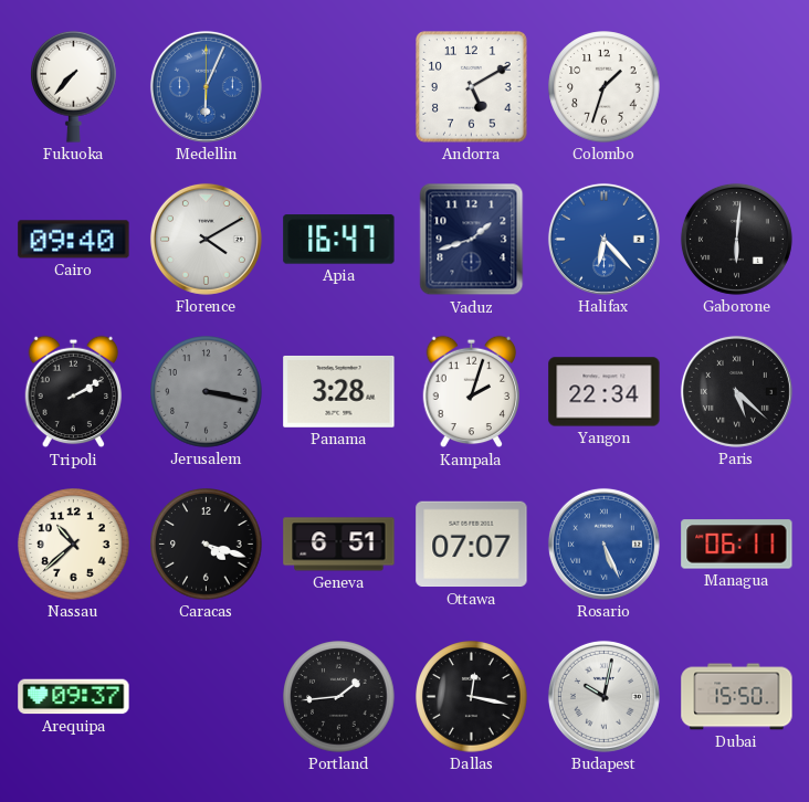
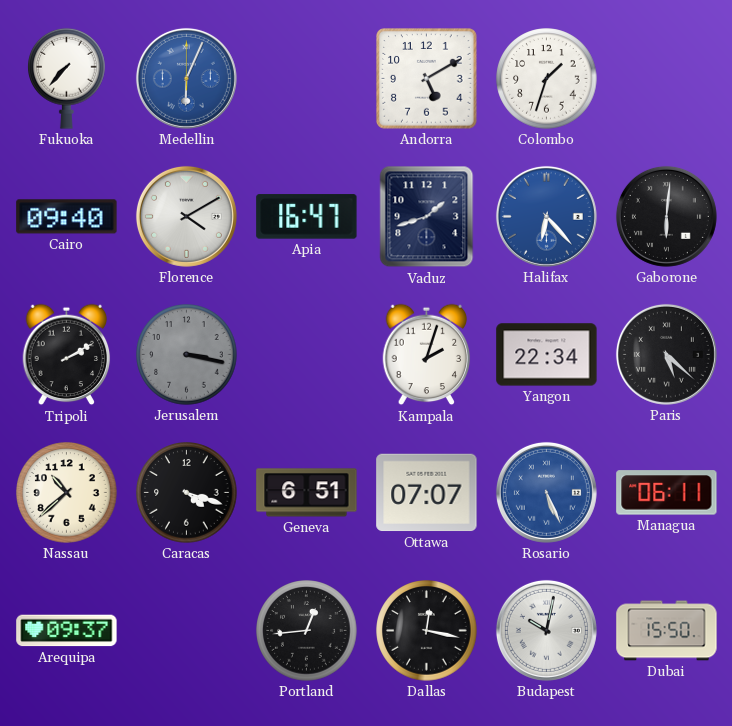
Panama: 3:28 -> none (339, 391)
Portland: 1:44 -> 12:44 (307, 631)
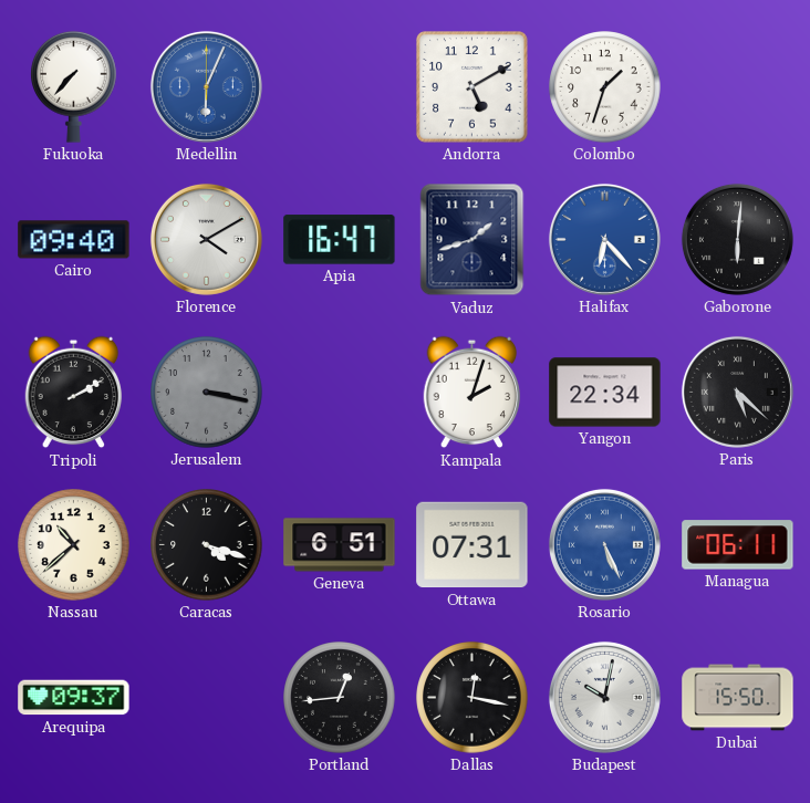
Ottawa: 07:07 -> 07:31 (472, 545)
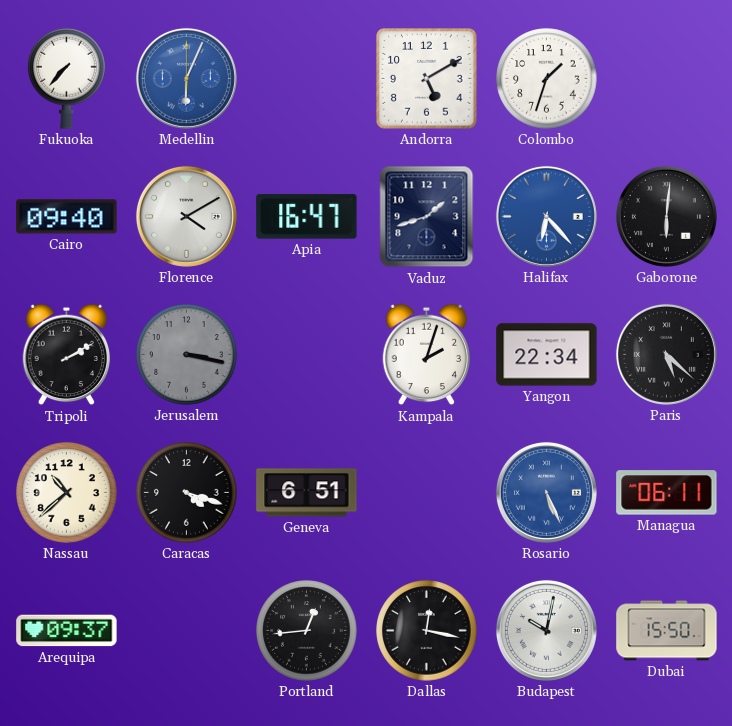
Ottawa: 07:31 -> none (472, 545)
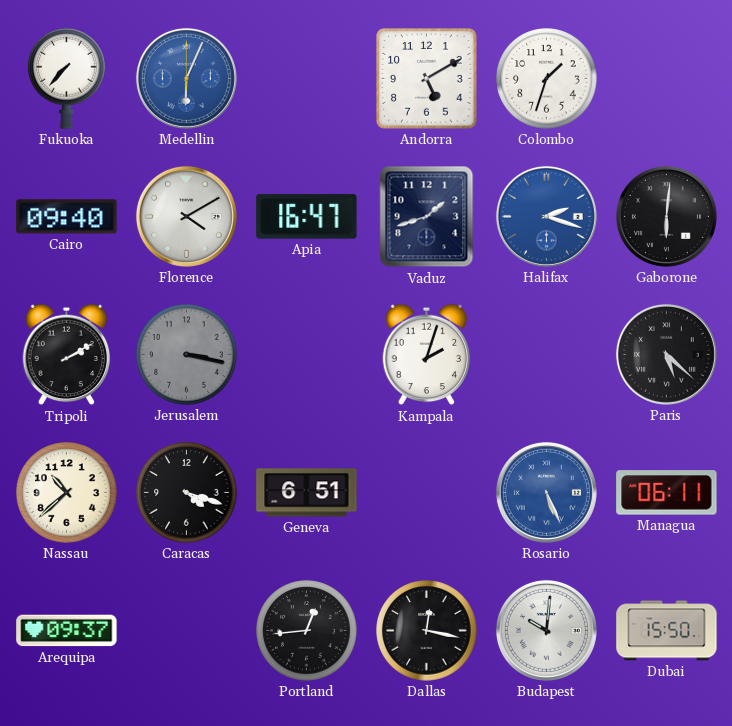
Halifax: 6:23 -> 2:18 (546, 216)
Yangon: 22:34 -> none (547, 355)
Budapest: 10:02 -> 10:01 (546, 630)
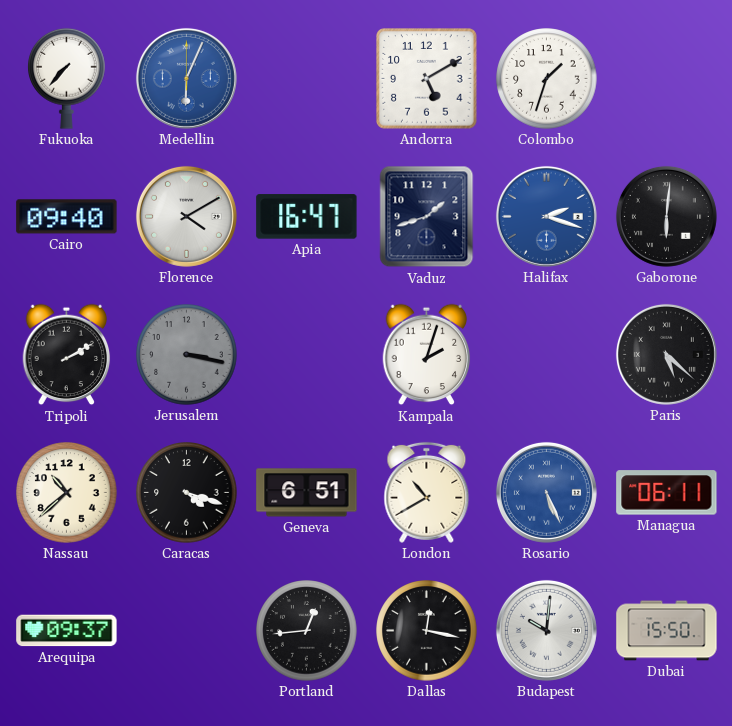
London: none -> 10:40 (427, 492)
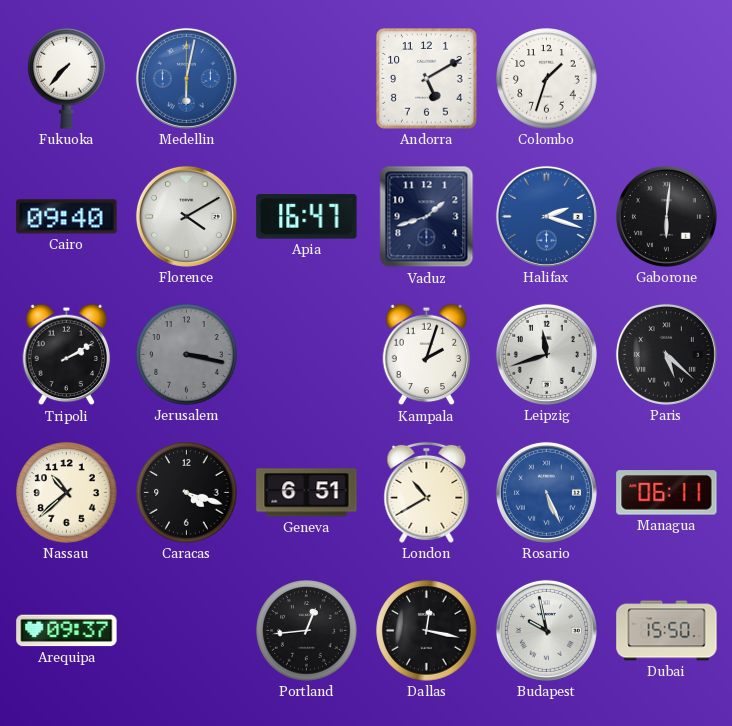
Medellin: 6:04 -> 6:02 (186, 78)
Leipzig: none -> 11:42 (546, 354)
Budapest: 10:01 -> 9:58 (546, 630)
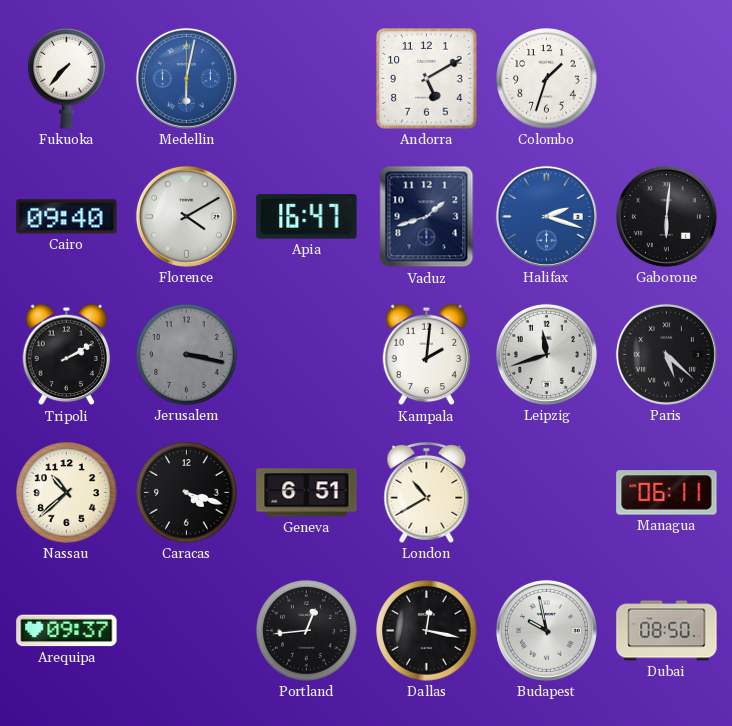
Kampala: 2:03 -> 2:01 (427, 355)
Rosario: 5:26 -> none (546, 492)
Dubai: 15:50 -> 08:50 (667, 631)
